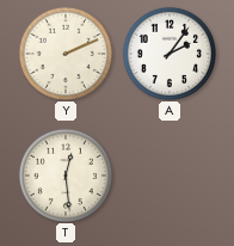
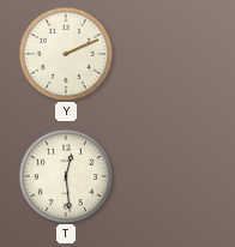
A: 2:06 -> none (168, 53)
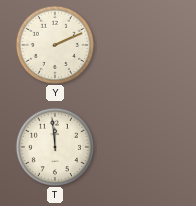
T: 12:29 -> 11:59 (54, 146)
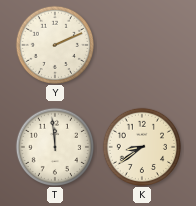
K: none -> 8:39 (141, 146)
